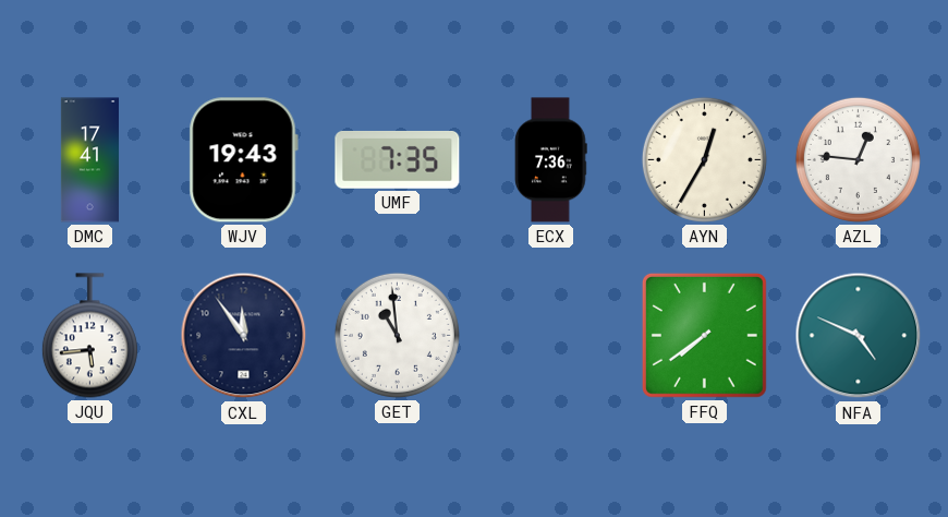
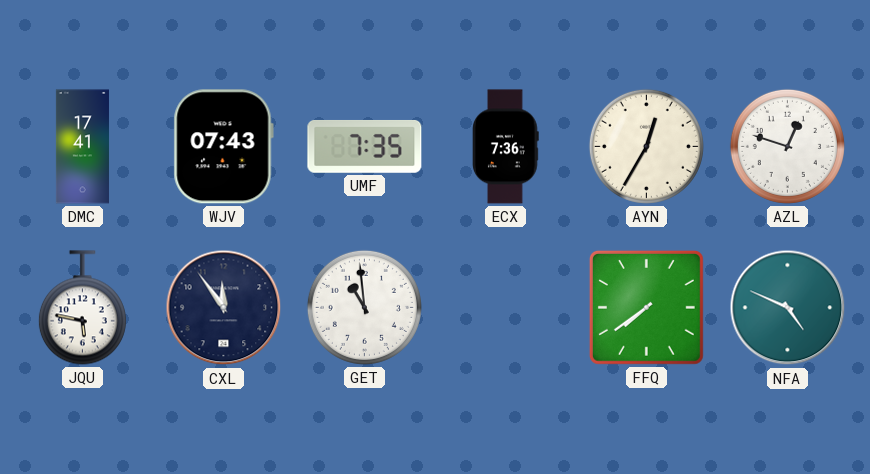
WJV: 19:43 -> 07:43 (223, 147)
AZL: 12:46 -> 12:48 (787, 146)
JQU: 5:44 -> 5:47 (82, 308)
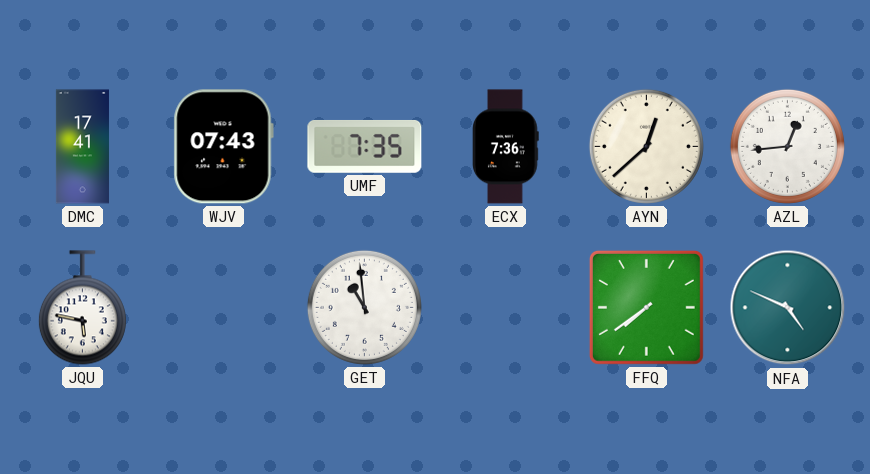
AYN: 12:35 -> 12:38 (646, 146)
AZL: 12:48 -> 12:44 (787, 146)
CXL: 11:54 -> none (224, 308)
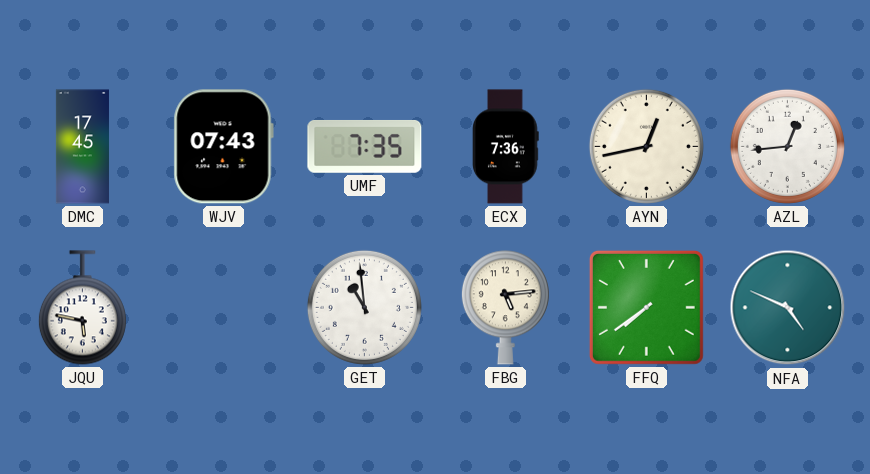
DMC: 17:41 -> 17:45 (82, 147)
AYN: 12:38 -> 12:43 (646, 146)
FBG: none -> 5:14 (505, 308)
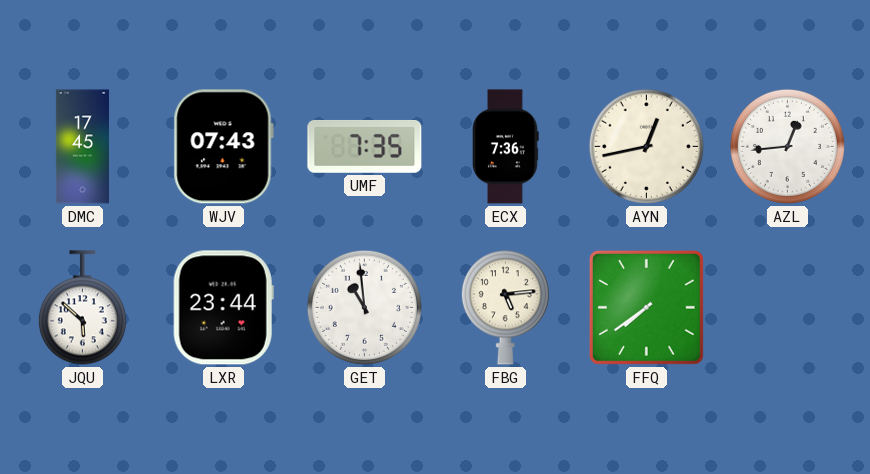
JQU: 5:47 -> 5:52 (82, 308)
LXR: none -> 23:44 (223, 308)
NFA: 4:49 -> none (788, 308)
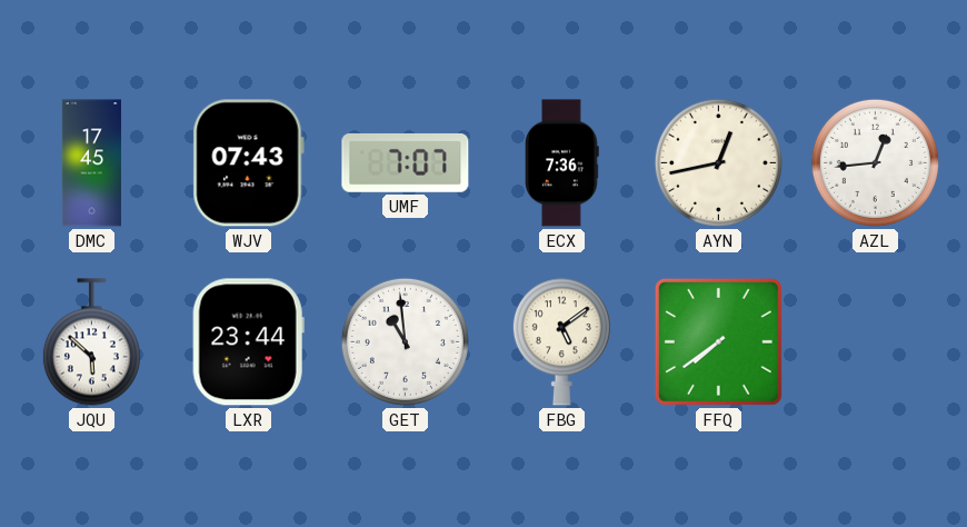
UMF: 7:35 -> 7:07 (406, 162)
FBG: 5:14 -> 5:09 (561, 342)
